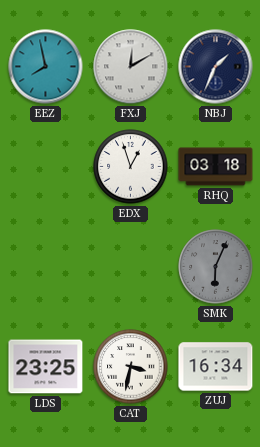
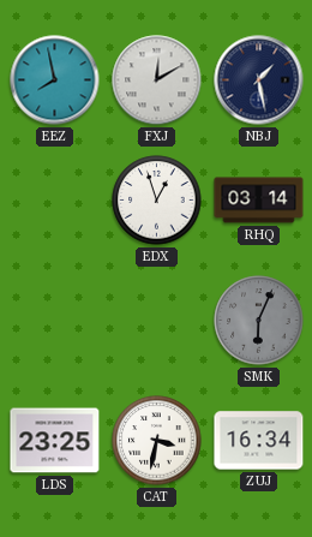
NBJ: 1:34 -> 1:28 (259, 80)
RHQ: 03:18 -> 03:14 (259, 201)
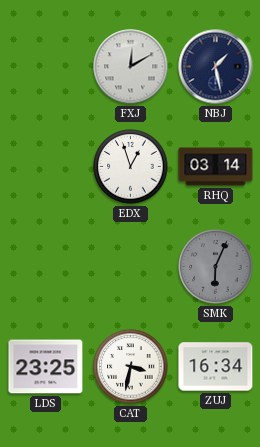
EEZ: 7:58 -> none (55, 80)
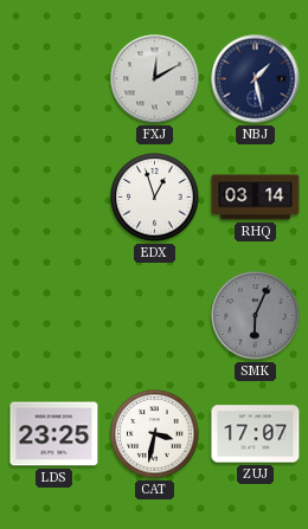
ZUJ: 16:34 -> 17:07 (256, 434)
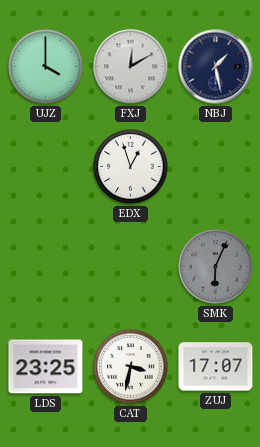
UJZ: none -> 4:00 (46, 67)
RHQ: 03:14 -> none (256, 198)
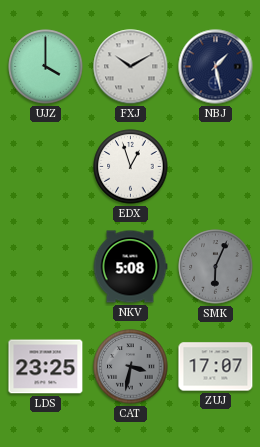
FXJ: 12:10 -> 10:10 (131, 67)
NKV: none -> 5:08 (130, 267)
CAT dial: white -> grey (131, 367)
